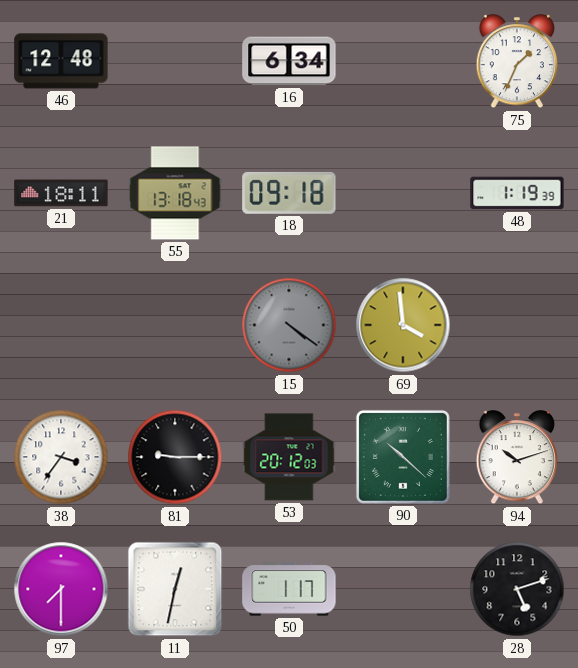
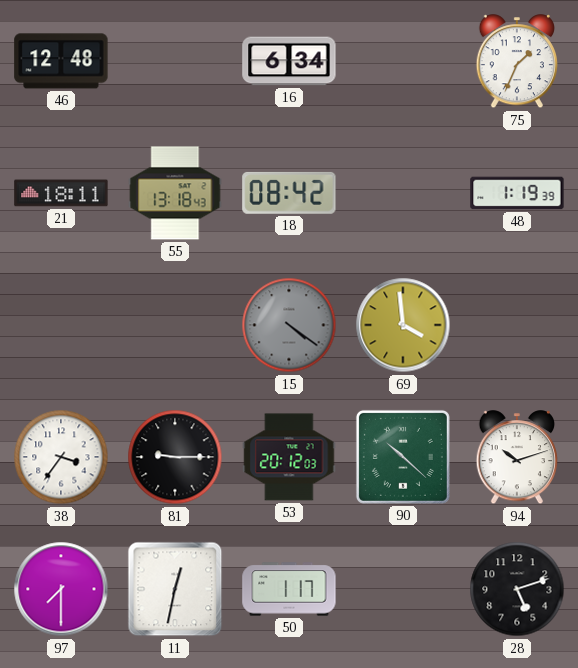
18: 09:18 -> 08:42 (289, 193)
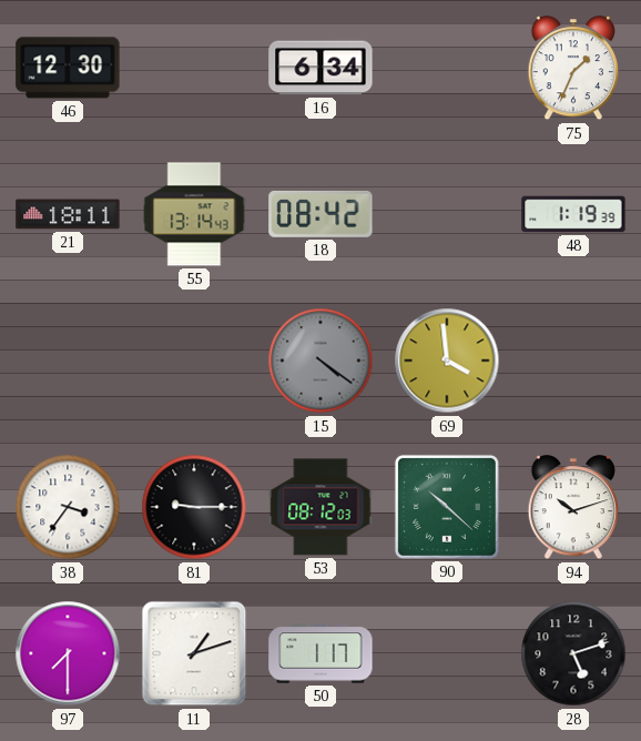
46: 12:48 -> 12:30 (68, 68)
55: 13:18 -> 13:14 (194, 214)
53: 20:12 -> 08:12 (320, 507)
11: 12:32 -> 1:12 (194, 653)
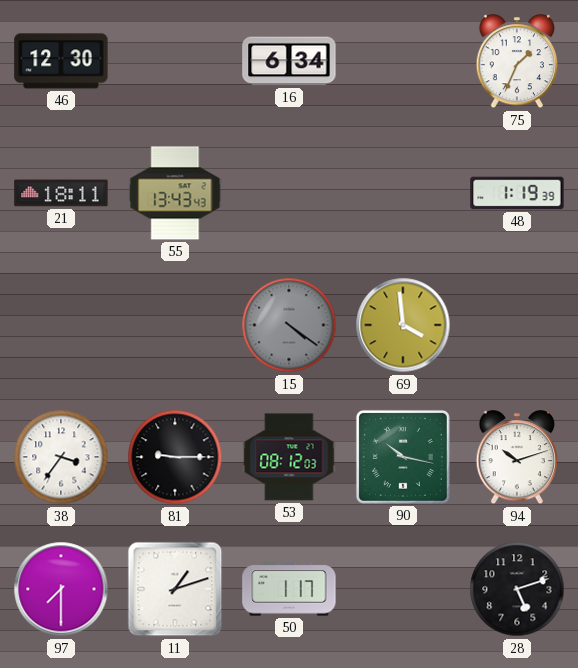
55: 13:14 -> 13:43 (175, 193)
18: 08:42 -> none (320, 214)
90: 10:22 -> 10:17 (403, 457)
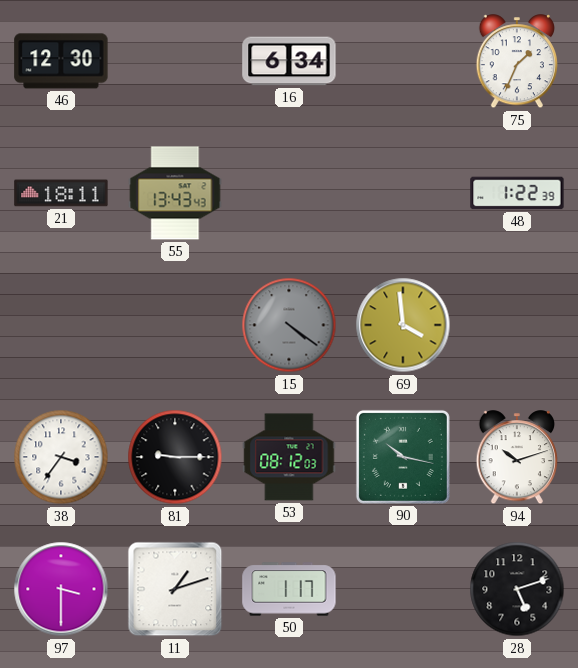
48: 1:19 -> 1:22 (517, 193)
97: 7:30 -> 3:30 (61, 589)
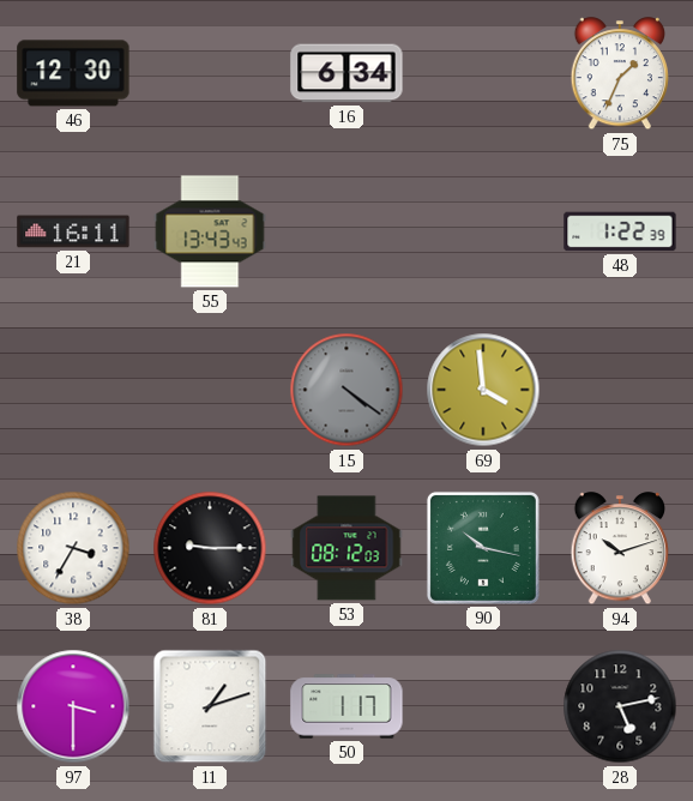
21: 18:11 -> 16:11 (73, 231)
38: 3:36 -> 3:35 (73, 548)
28: 5:12 -> 5:13 (620, 706)
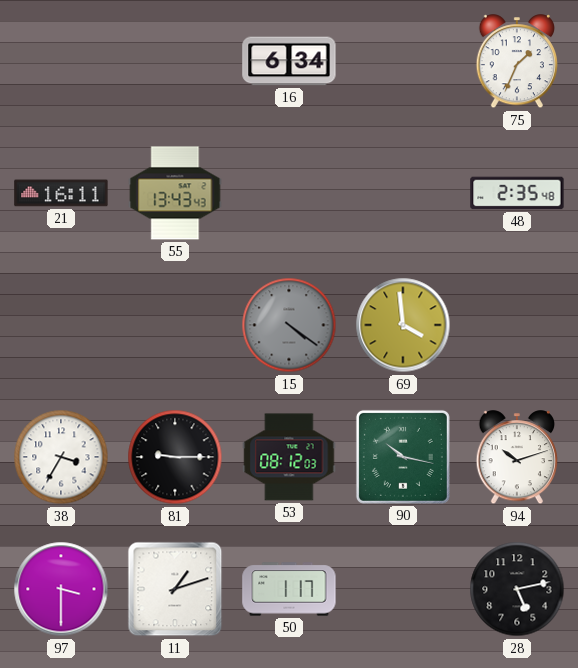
46: 12:30 -> none (73, 73)
48: 1:22 -> 2:35 (517, 193)
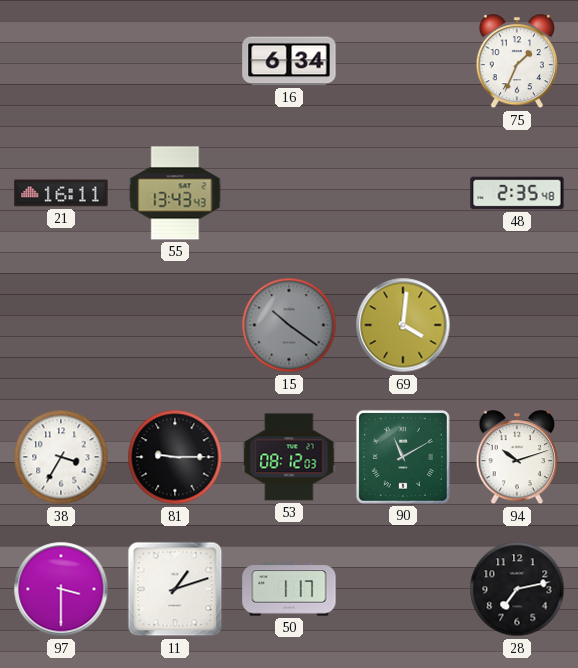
15: 4:21 -> 10:21 (289, 325)
69: 3:59 -> 4:01 (403, 325)
90: 10:17 -> 11:10 (403, 457)
28: 5:13 -> 7:13 (517, 589)
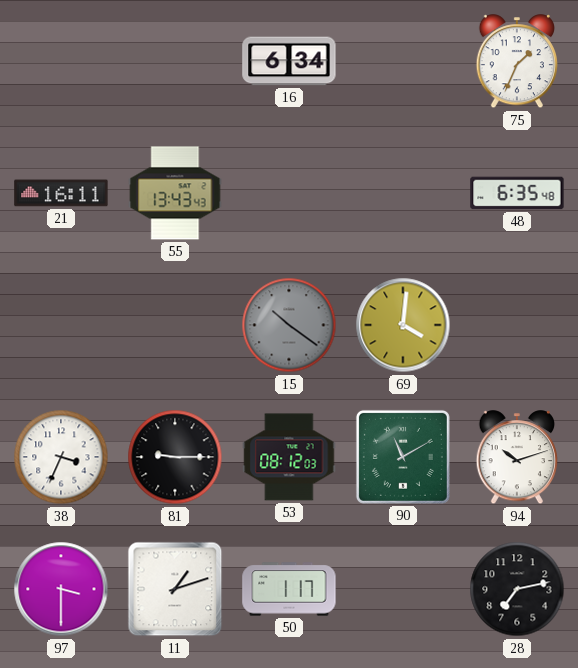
48: 2:35 -> 6:35 (517, 193)
38: 3:35 -> 3:34 (61, 457)
